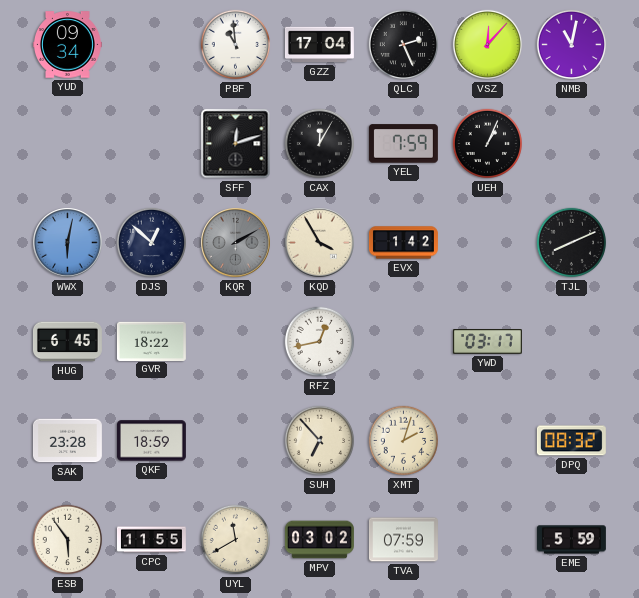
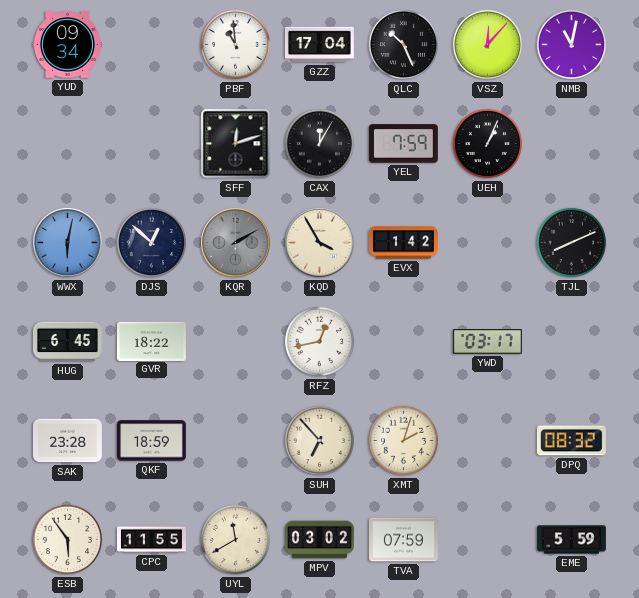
QLC: 2:26 -> 10:26 (404, 45)
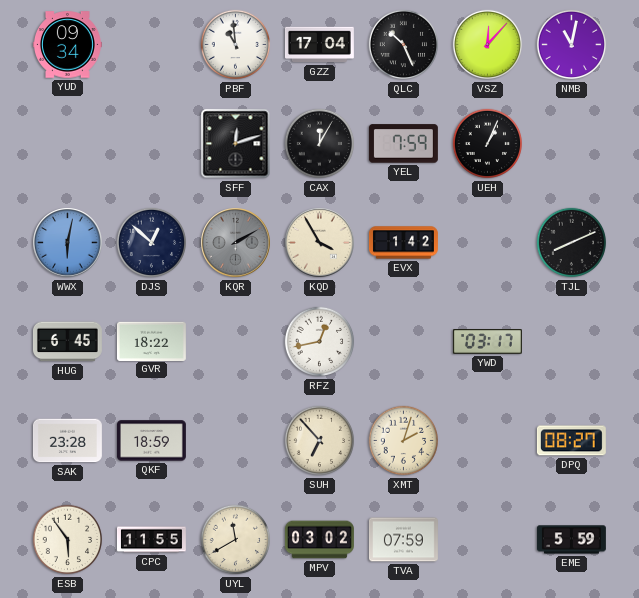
DPQ: 08:32 -> 08:27 (571, 441)
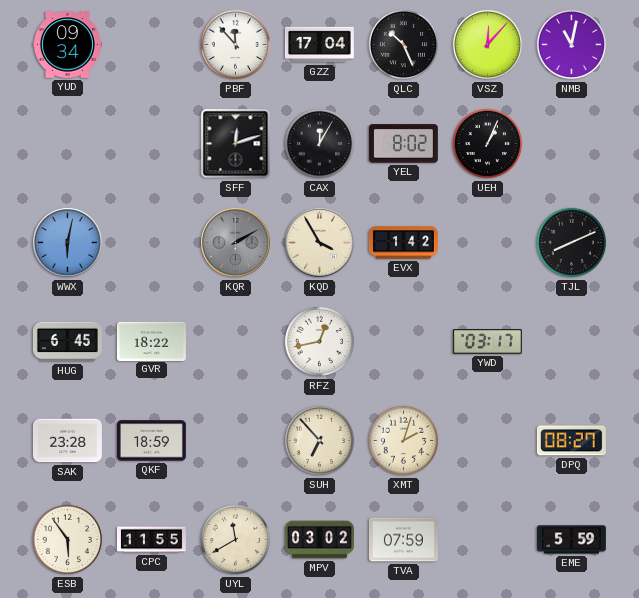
PBF: 10:59 -> 11:53 (236, 45)
YEL: 7:59 -> 8:02 (403, 144)
DJS: 12:52 -> none (152, 243)
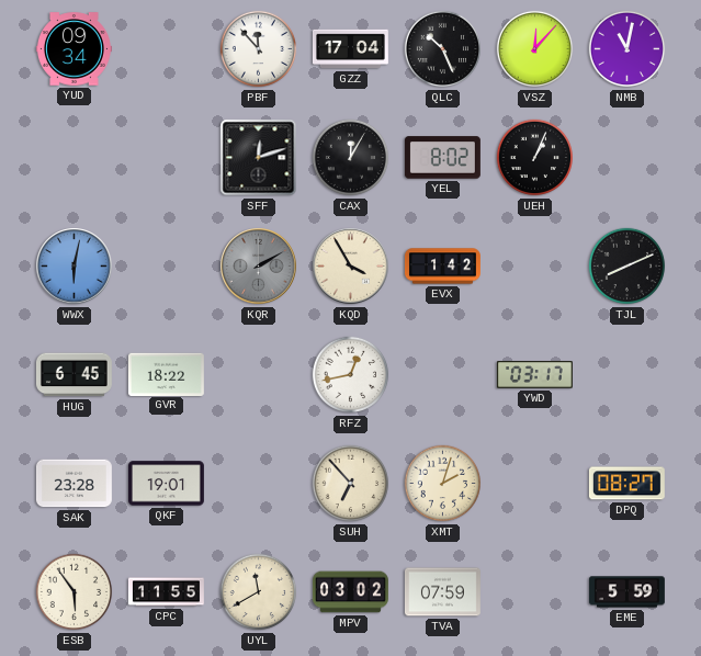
QKF: 18:59 -> 19:01 (166, 484)
